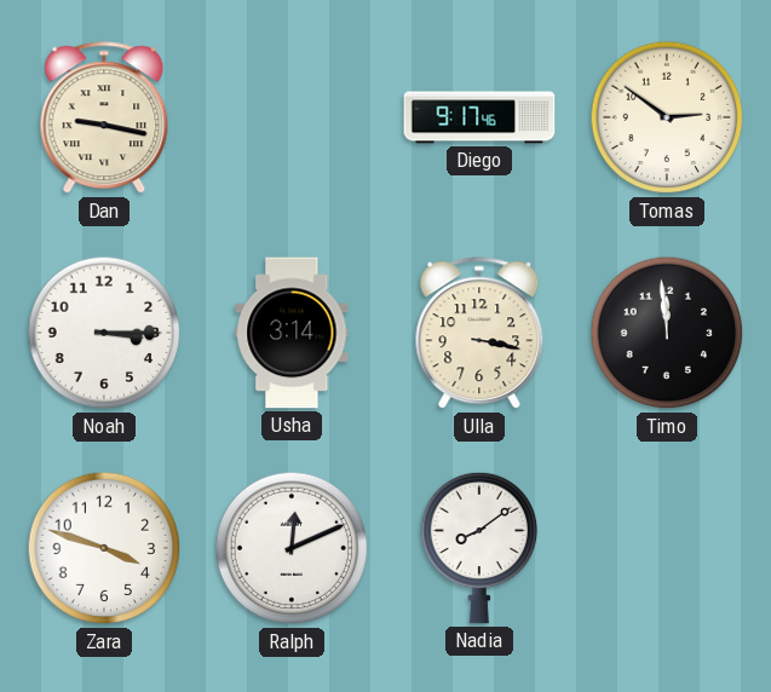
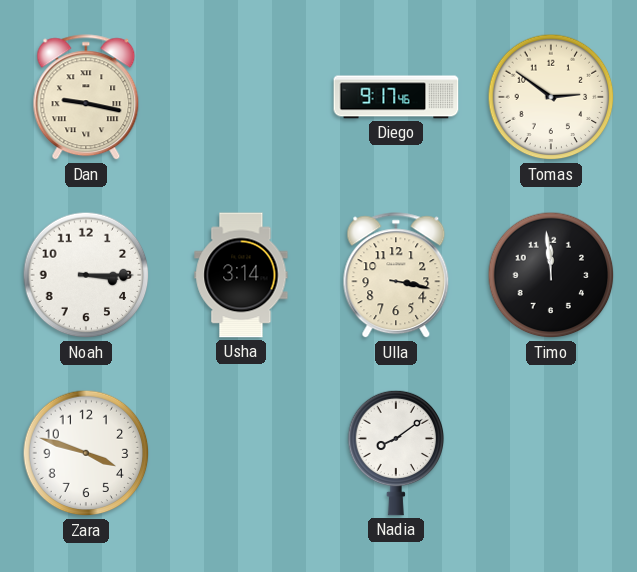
Ralph: 12:11 -> none (292, 548)
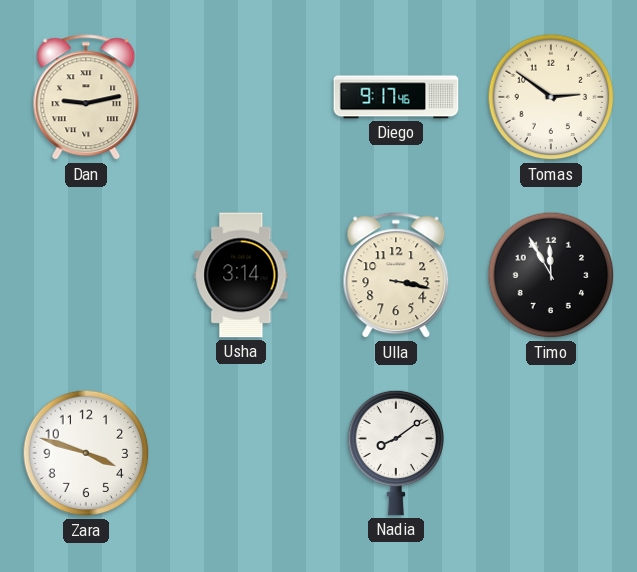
Dan: 9:17 -> 9:13 (86, 98)
Noah: 3:15 -> none (86, 275)
Timo: 11:59 -> 11:55 (551, 275)
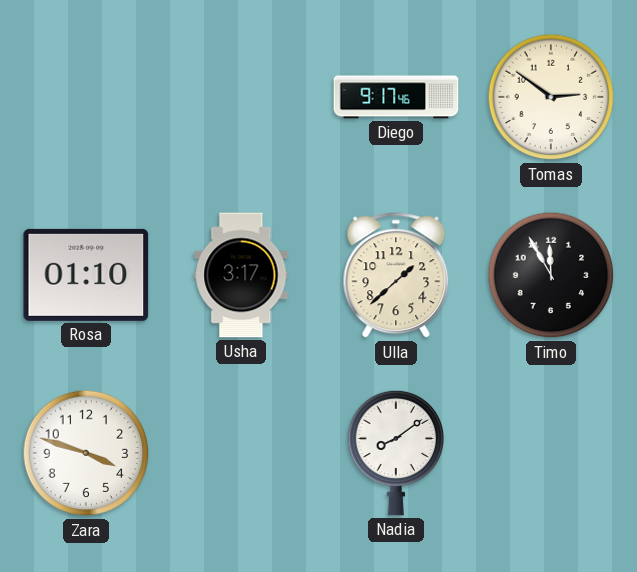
Dan: 9:13 -> none (86, 98)
Rosa: none -> 01:10 (86, 275)
Usha: 3:14 -> 3:17 (241, 275)
Ulla: 3:17 -> 1:38 (396, 276)
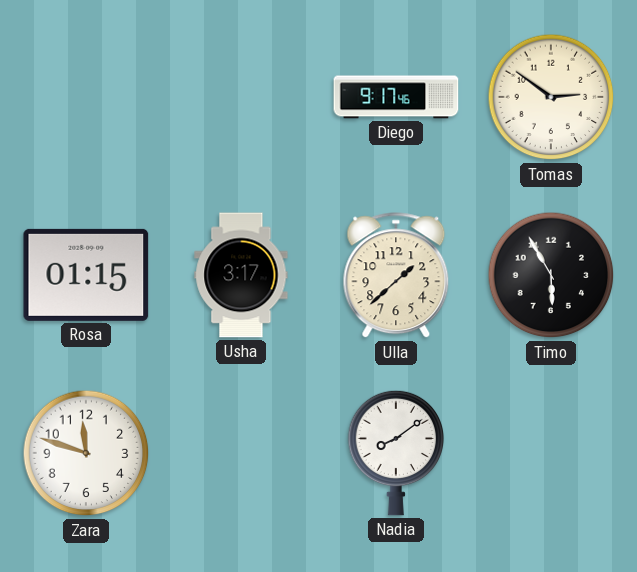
Rosa: 01:10 -> 01:15 (86, 275)
Timo: 11:55 -> 5:55 (551, 275)
Zara: 3:48 -> 11:48 (86, 453)
